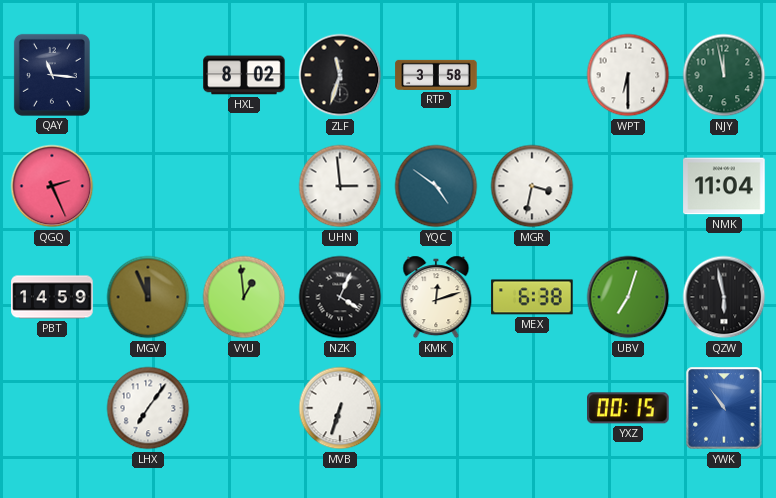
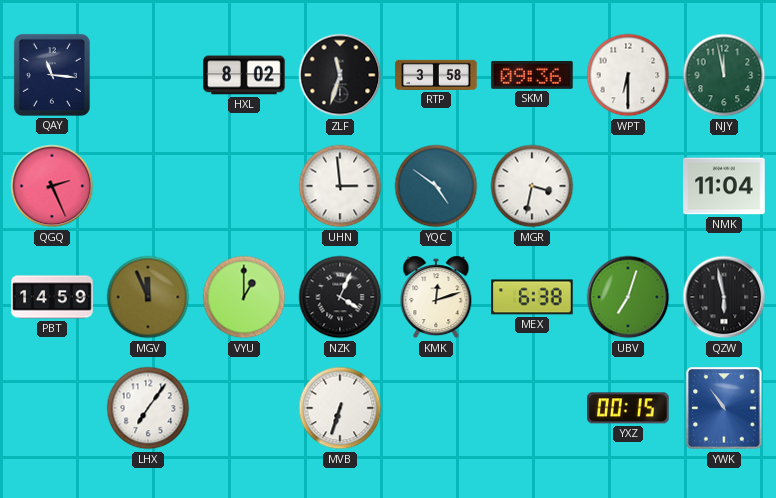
SKM: none -> 09:36 (532, 75)
VYU: 12:59 -> 1:00 (244, 297)
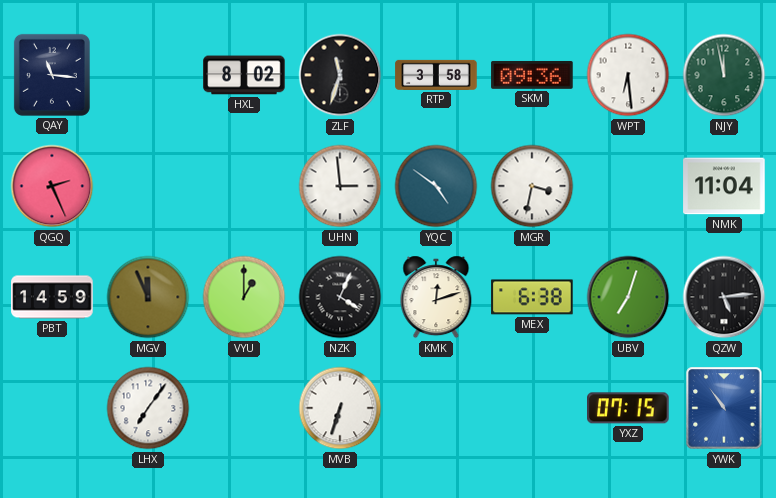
WPT: 6:30 -> 6:29 (628, 75)
QZW: 5:58 -> 5:14 (724, 297)
YXZ: 00:15 -> 07:15 (628, 408)
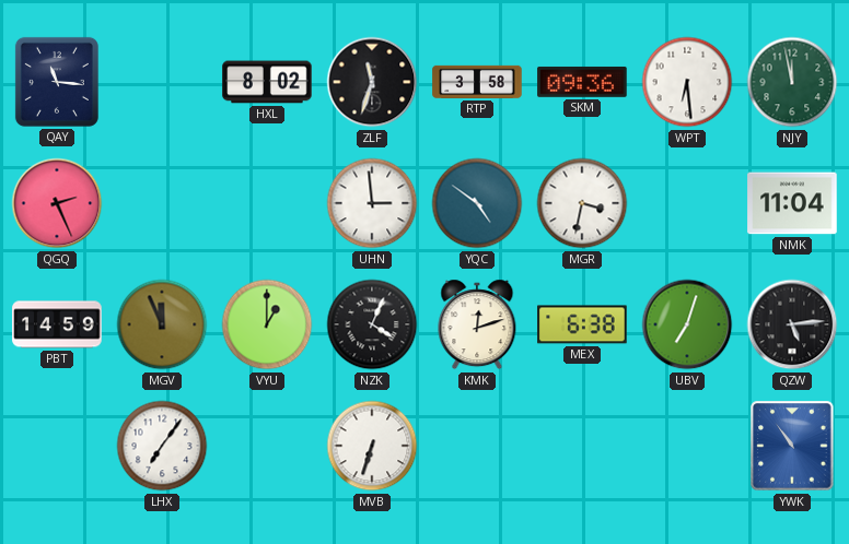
YXZ: 07:15 -> none (628, 408)
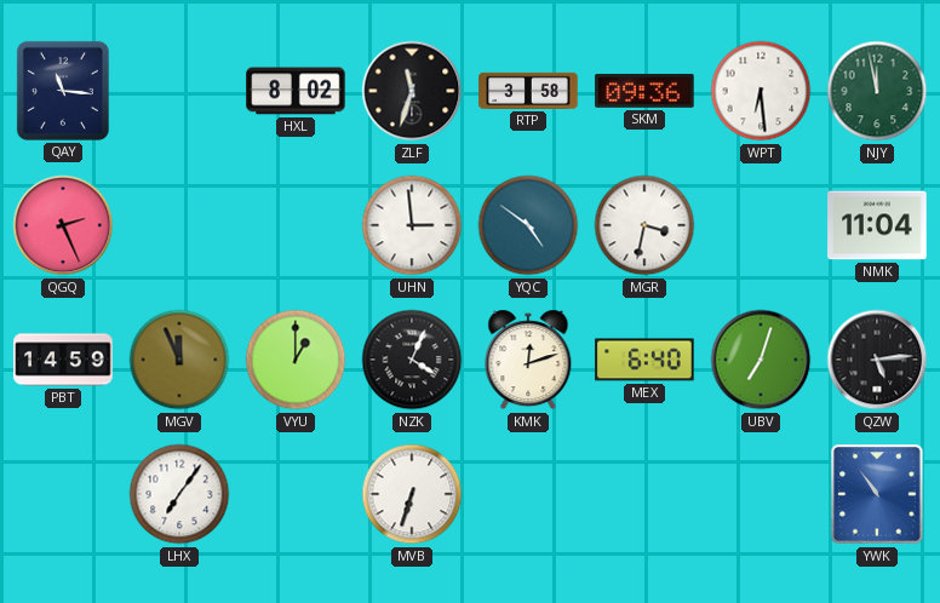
MEX: 6:38 -> 6:40 (644, 360)
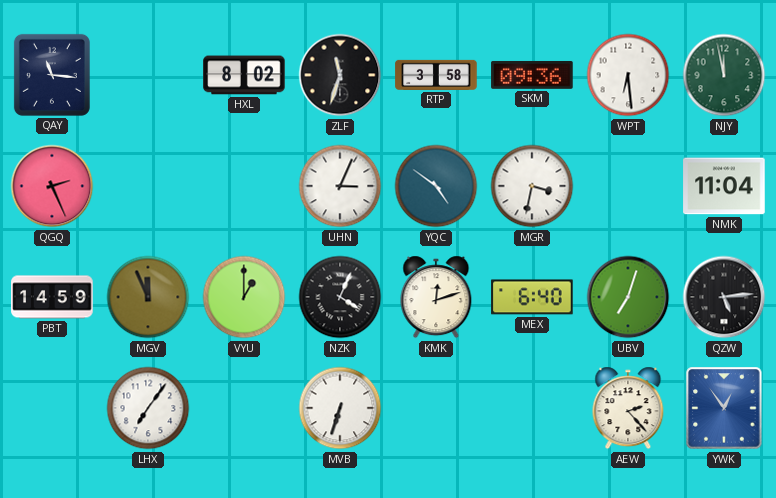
UHN: 2:59 -> 3:04 (340, 186)
AEW: none -> 2:23 (628, 408)
YWK: 10:54 -> 12:54 (724, 408)
